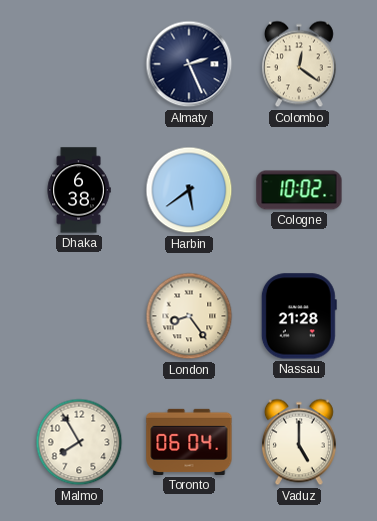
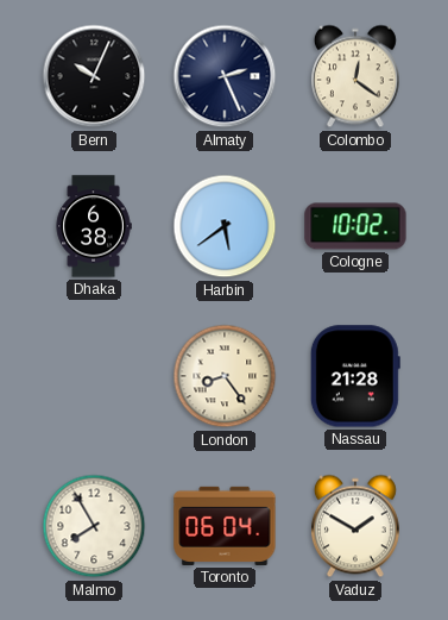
Bern: none -> 10:04 (94, 76)
Vaduz: 5:00 -> 1:50 (355, 526)
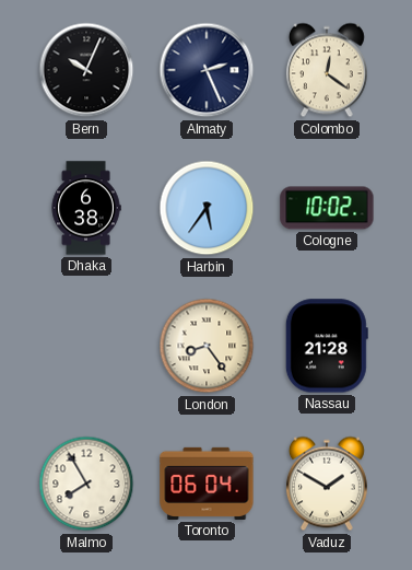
Harbin: 5:39 -> 5:36 (207, 208)
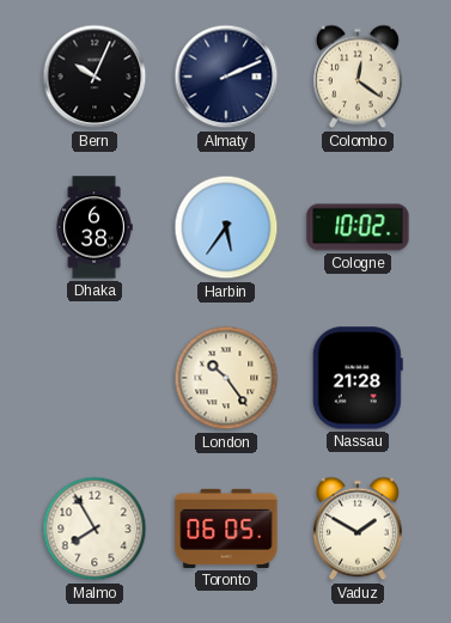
Almaty: 2:26 -> 2:11 (226, 77)
London: 8:24 -> 10:24 (226, 378)
Toronto: 06:04 -> 06:05 (226, 529)
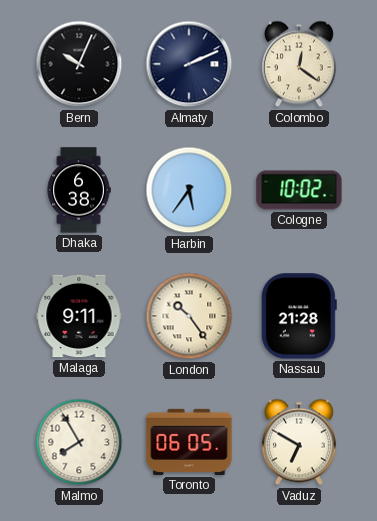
Malaga: none -> 9:11 (79, 316)
Vaduz: 1:50 -> 6:50 (299, 442)
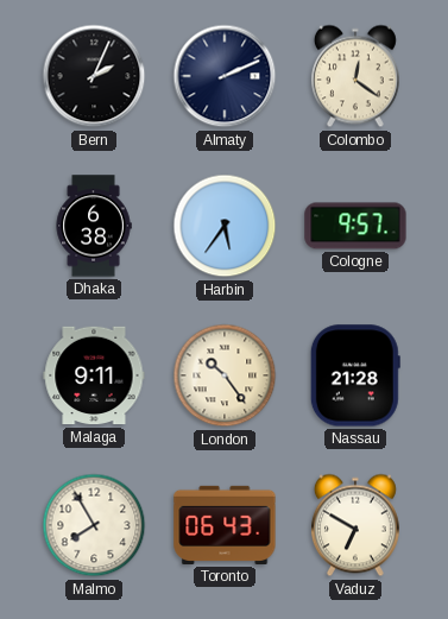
Bern: 10:04 -> 2:04 (94, 76)
Cologne: 10:02 -> 9:57 (355, 226)
Toronto: 06:05 -> 06:43 (225, 525)
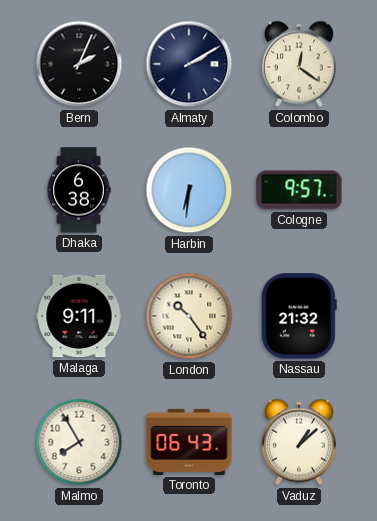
Almaty: 2:11 -> 2:10 (189, 64)
Harbin: 5:36 -> 6:31 (189, 190)
Nassau: 21:28 -> 21:32 (299, 316)
Vaduz: 6:50 -> 1:08 (299, 442)
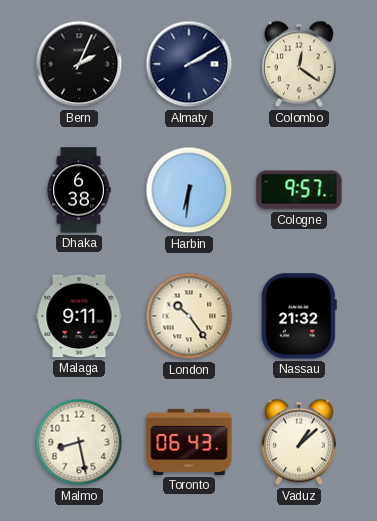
Malmo: 7:55 -> 8:28 (79, 442)
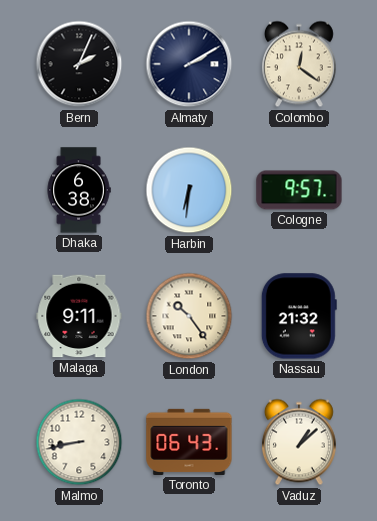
Malmo: 8:28 -> 8:43 (79, 442)
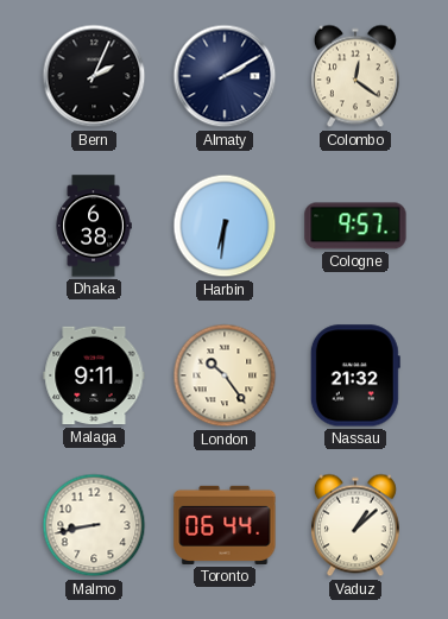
Toronto: 06:43 -> 06:44 (225, 525)
